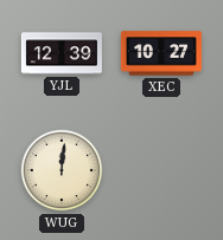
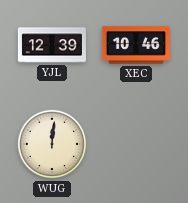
XEC: 10:27 -> 10:46 (136, 45)
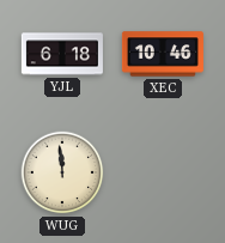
YJL: 12:39 -> 6:18 (62, 54)
WUG: 12:01 -> 11:59 (62, 172)
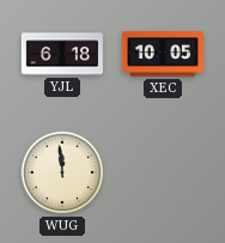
XEC: 10:46 -> 10:05 (163, 54)
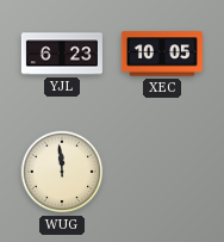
YJL: 6:18 -> 6:23 (62, 54)
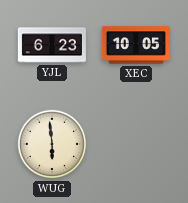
WUG: 11:59 -> 5:59 (52, 144)
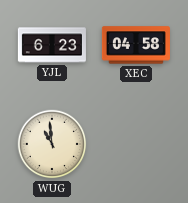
XEC: 10:05 -> 04:58 (136, 45)
WUG: 5:59 -> 10:59 (52, 144)
